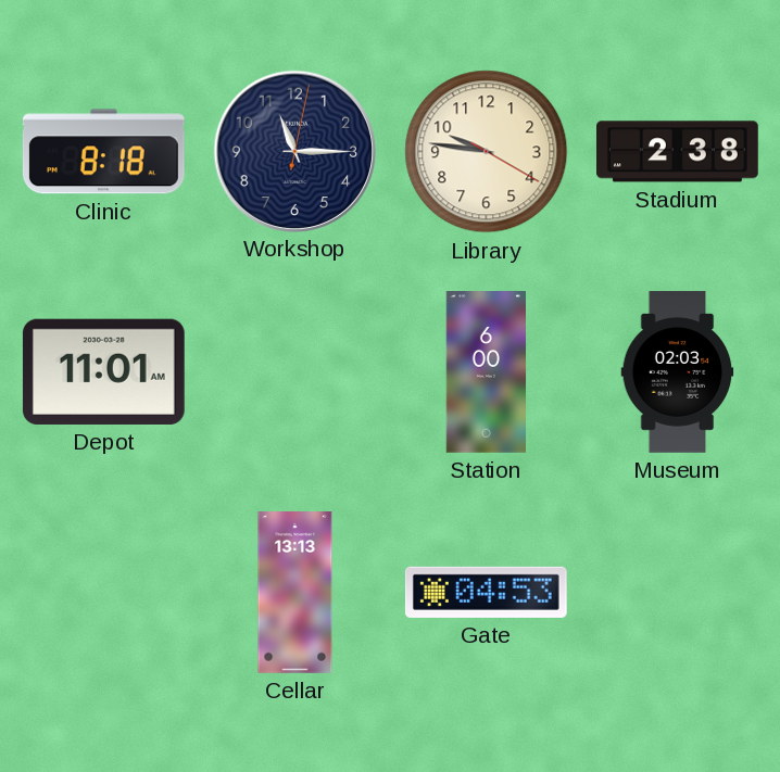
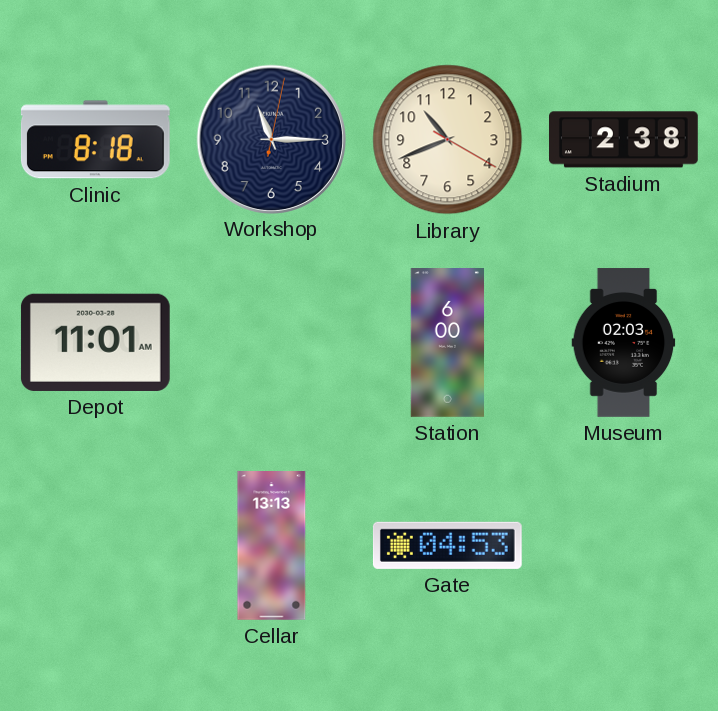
Library: 9:46 -> 10:41 (448, 140)
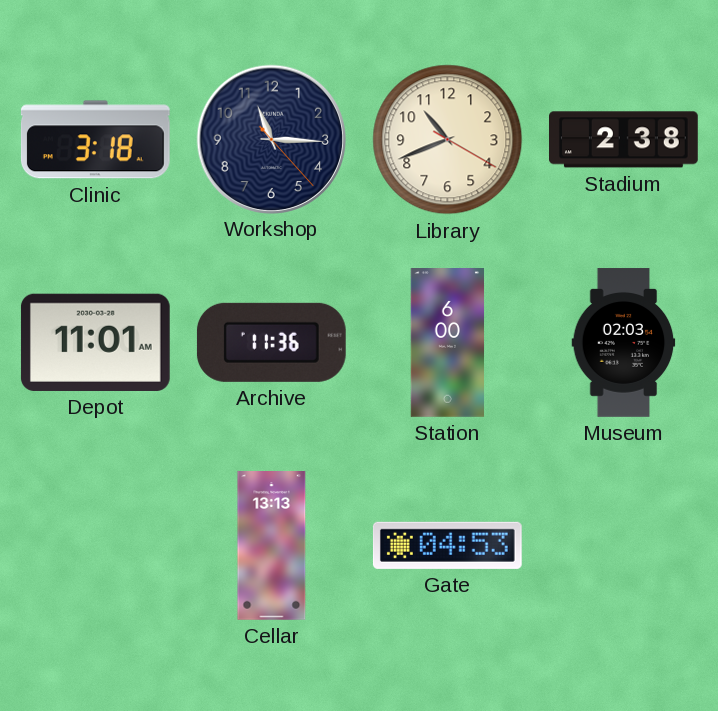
Clinic: 8:18 -> 3:18 (95, 140)
Workshop: 11:15:02 -> 11:15:23 (271, 139)
Archive: none -> 11:36 (271, 342)
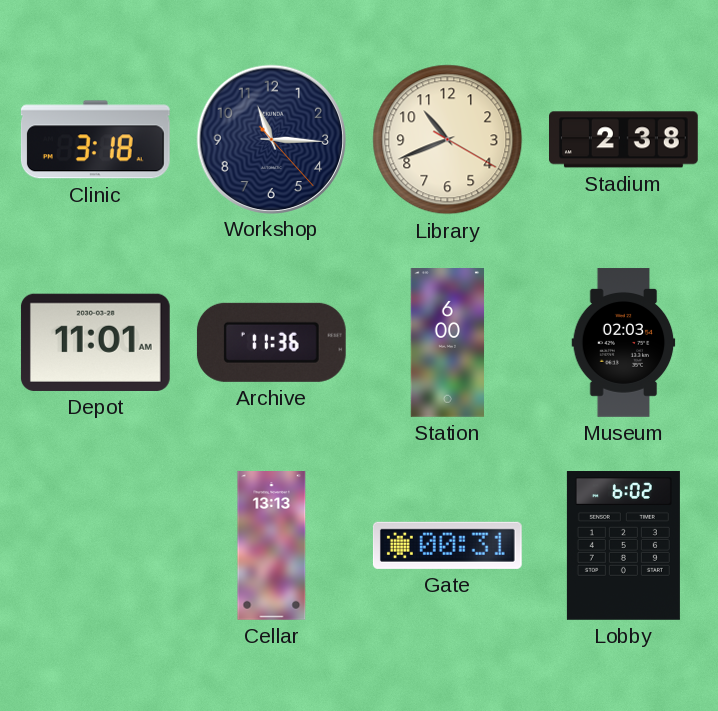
Gate: 04:53 -> 00:31 (447, 545)
Lobby: none -> 6:02 (623, 546)
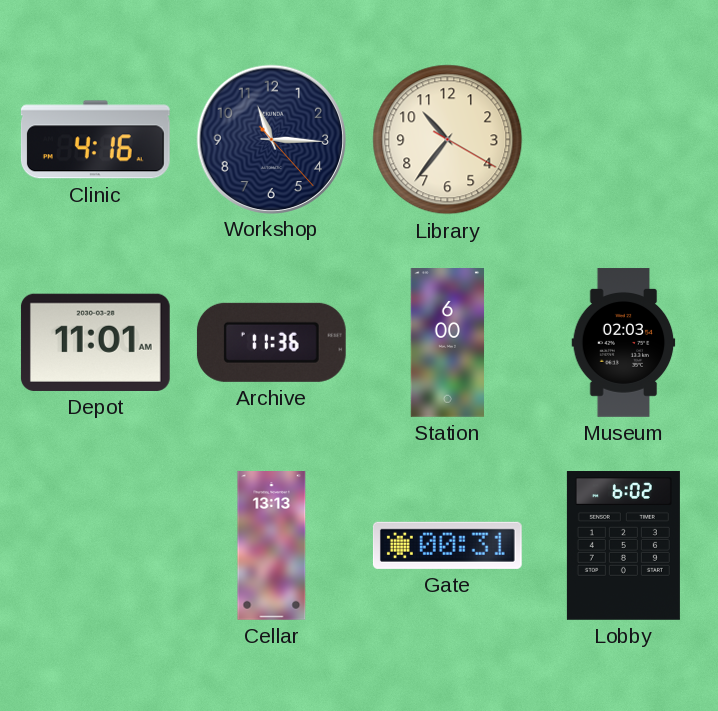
Clinic: 3:18 -> 4:16 (95, 140)
Library: 10:41 -> 10:36 (448, 140)
Stadium: 2:38 -> none (624, 140)
